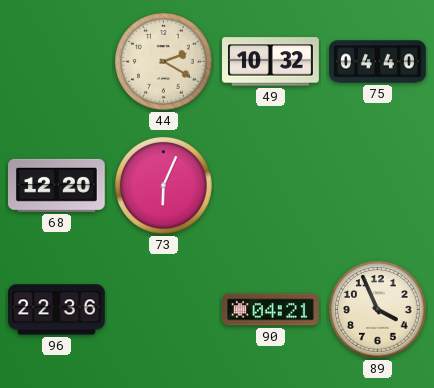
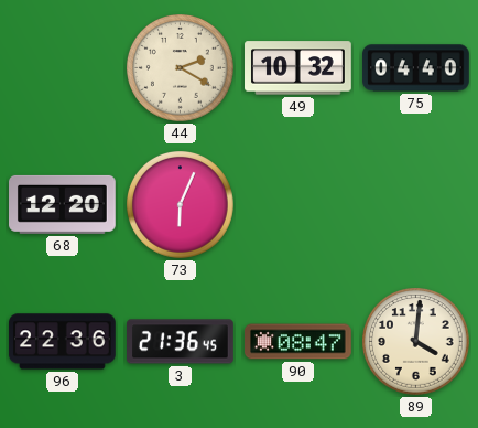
3: none -> 21:36 (181, 342)
90: 04:21 -> 08:47 (298, 342)
89: 3:56 -> 4:01 (416, 342)
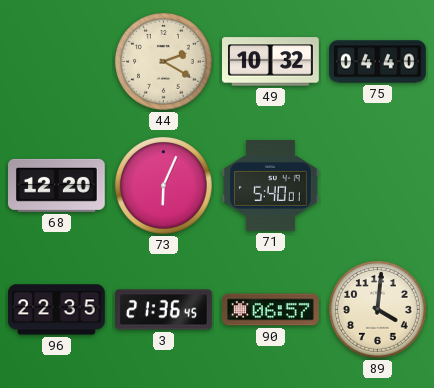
71: none -> 5:40 (271, 185)
96: 22:36 -> 22:35 (57, 310)
90: 08:47 -> 06:57 (271, 310)
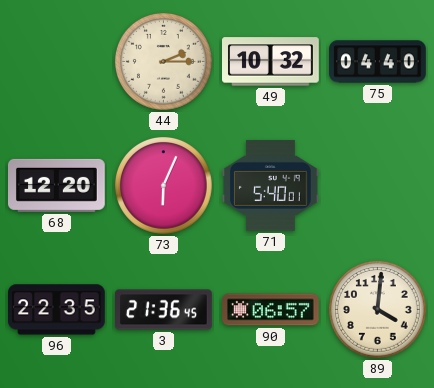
44: 2:20 -> 2:15 (164, 62)
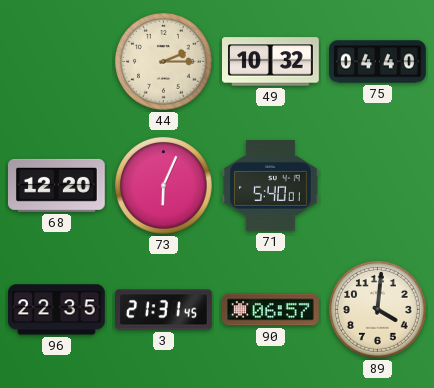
3: 21:36 -> 21:31 (164, 310)
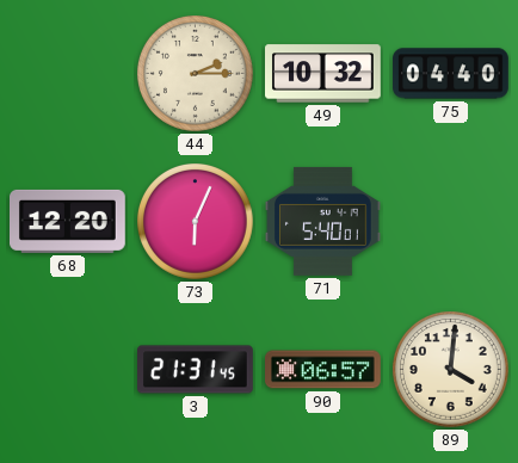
96: 22:35 -> none (57, 310)
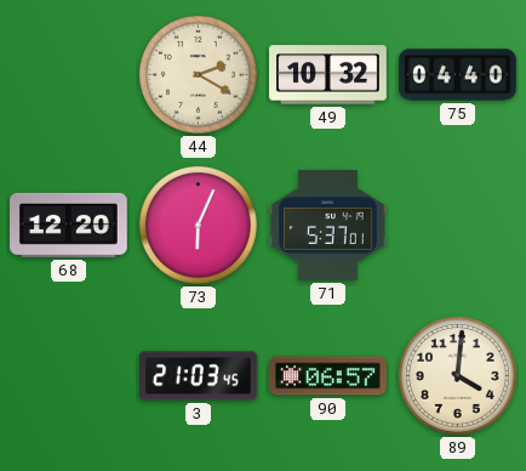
44: 2:15 -> 2:20 (199, 75)
71: 5:40 -> 5:37 (328, 225)
3: 21:31 -> 21:03 (199, 376)
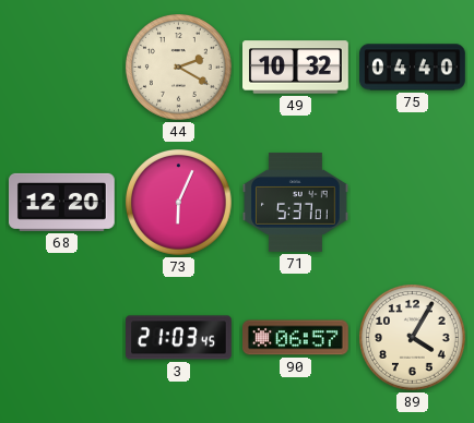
89: 4:01 -> 4:05 (413, 338)
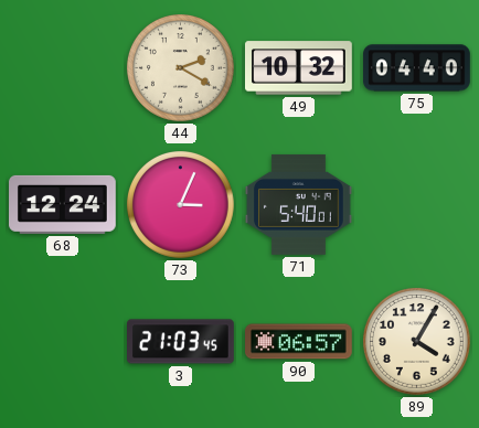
68: 12:20 -> 12:24 (63, 204)
73: 6:04 -> 3:04 (181, 205)
71: 5:37 -> 5:40 (299, 204)
